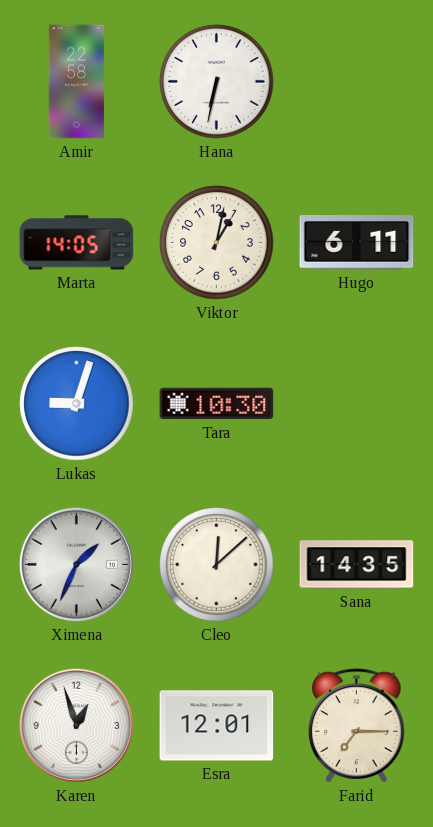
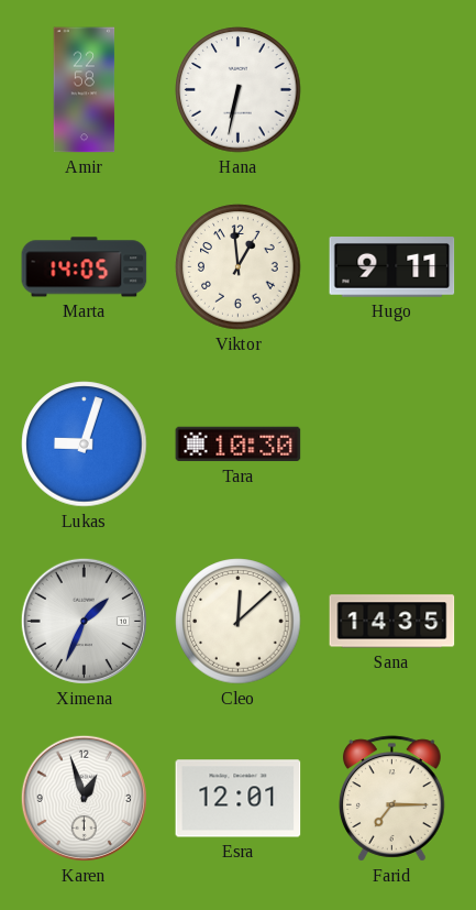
Viktor: 1:02 -> 12:59 (239, 267)
Hugo: 6:11 -> 9:11 (392, 267)
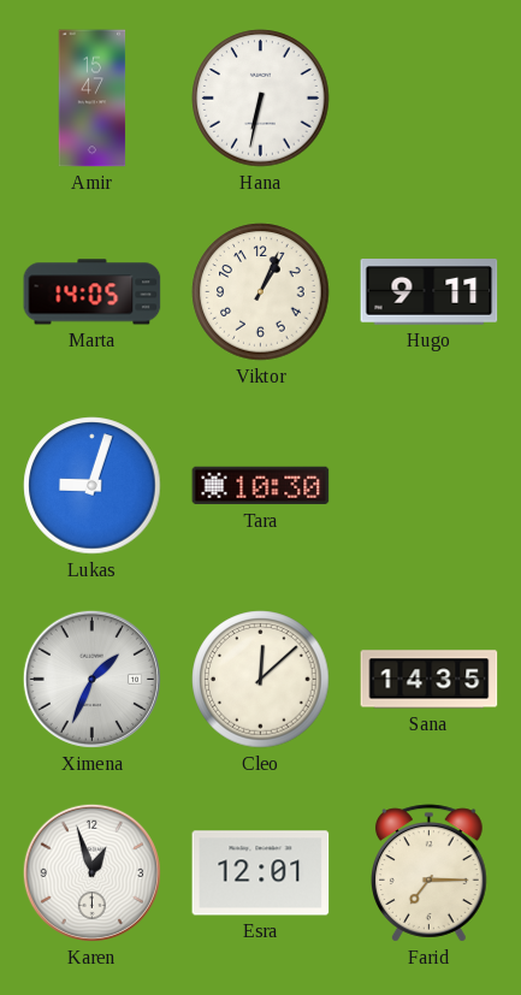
Amir: 22:58 -> 15:47 (93, 99)
Viktor: 12:59 -> 1:04 (261, 292)
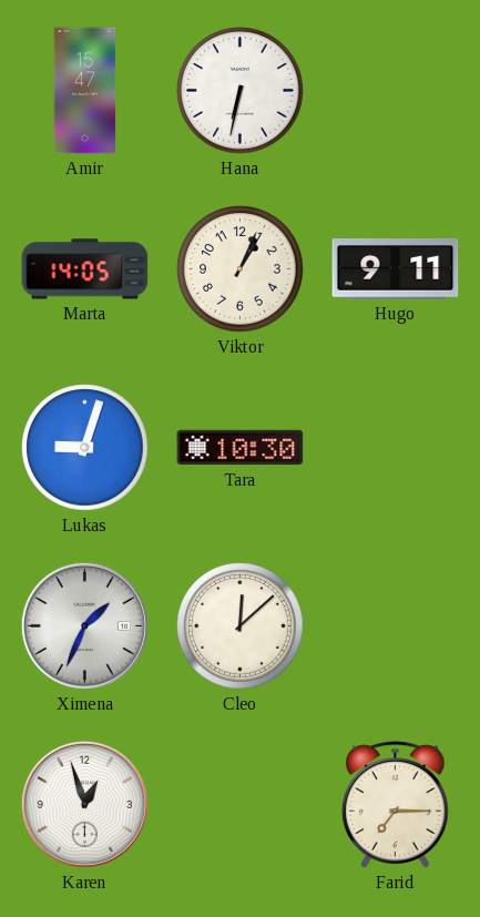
Sana: 14:35 -> none (430, 680)
Esra: 12:01 -> none (261, 873)
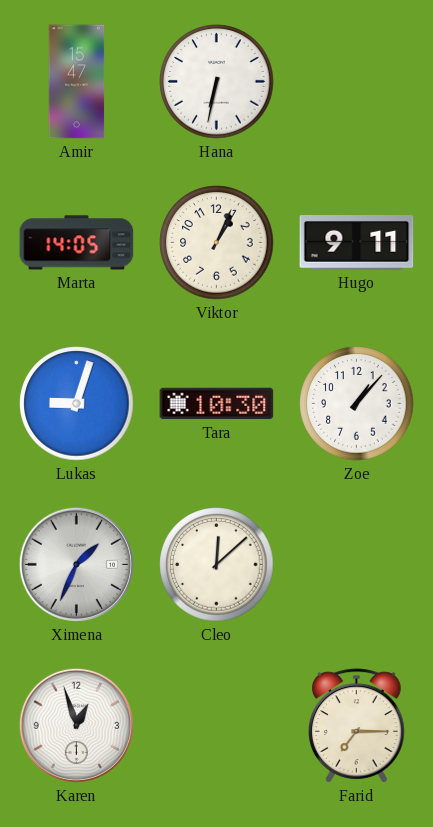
Zoe: none -> 1:07 (357, 404)
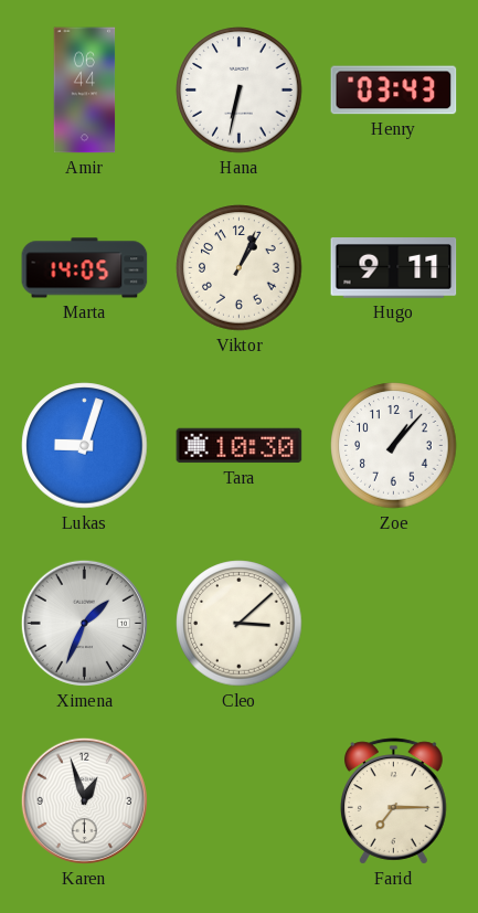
Amir: 15:47 -> 06:44 (85, 91)
Henry: none -> 03:43 (394, 91)
Cleo: 12:08 -> 3:08 (240, 624)
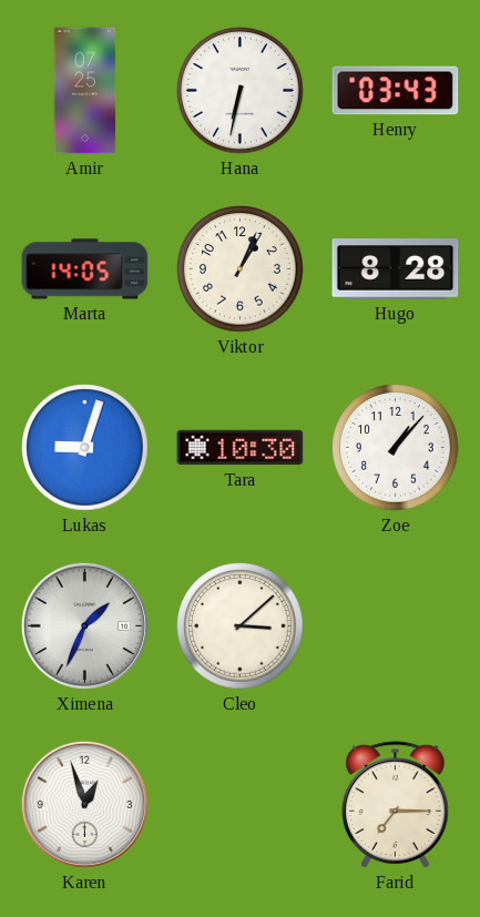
Amir: 06:44 -> 07:25 (85, 91)
Hugo: 9:11 -> 8:28 (396, 269)
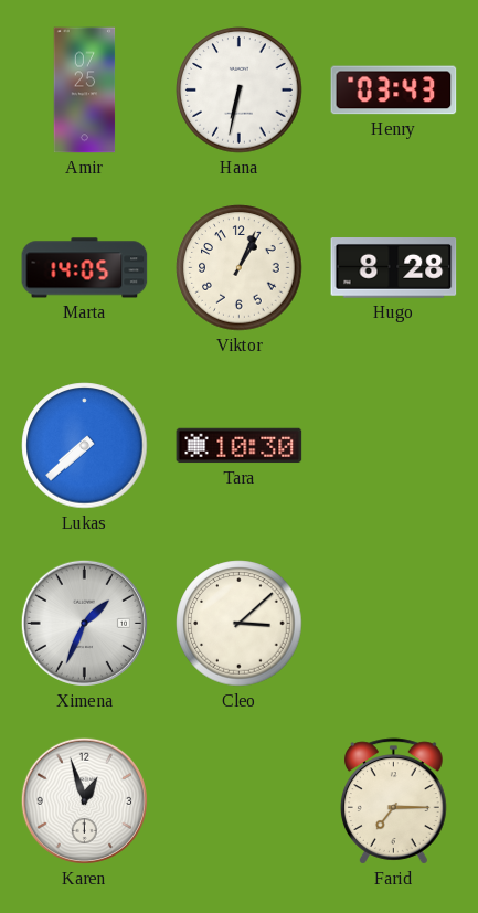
Lukas: 9:03 -> 7:38 (85, 446)
Zoe: 1:07 -> none (396, 448)
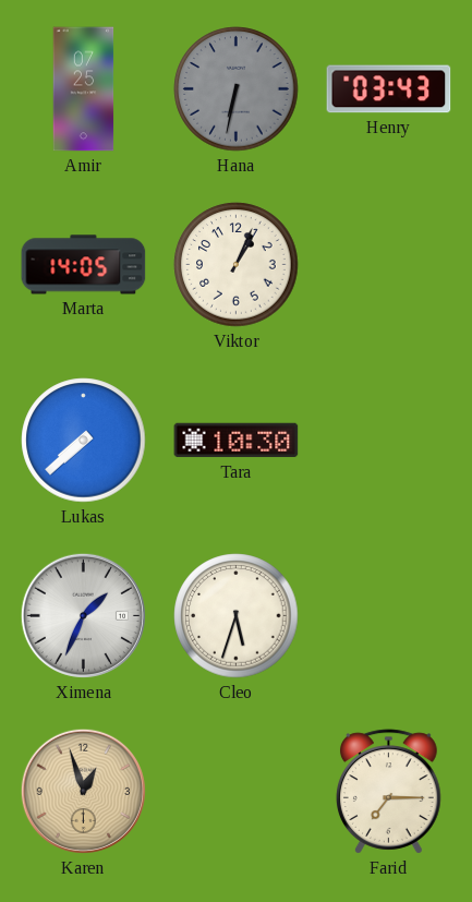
Hana dial: white -> grey (237, 89)
Hugo: 8:28 -> none (394, 268)
Cleo: 3:08 -> 5:33 (237, 616)
Karen dial: white -> champagne (83, 791)
